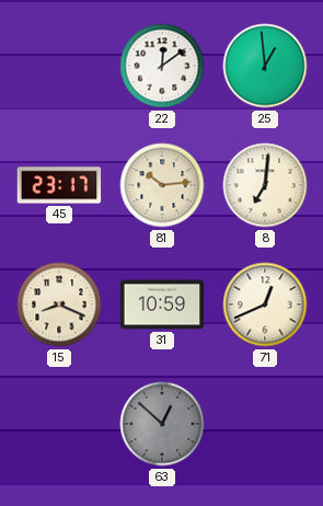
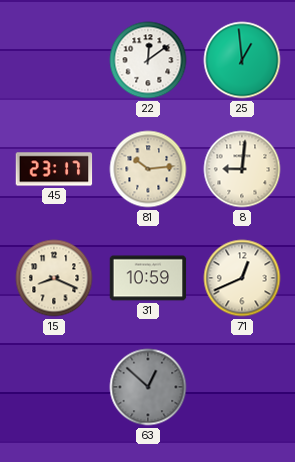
8: 7:01 -> 9:01 (242, 169)
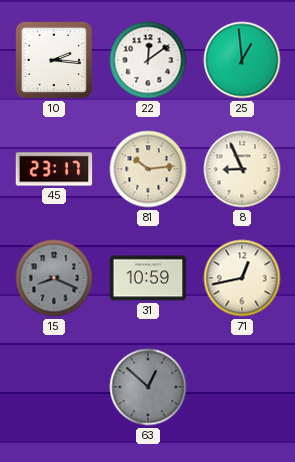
10: none -> 2:16 (54, 60)
8: 9:01 -> 8:56 (242, 169)
15 dial: cream -> grey (54, 278)
71: 12:41 -> 12:43 (242, 278)
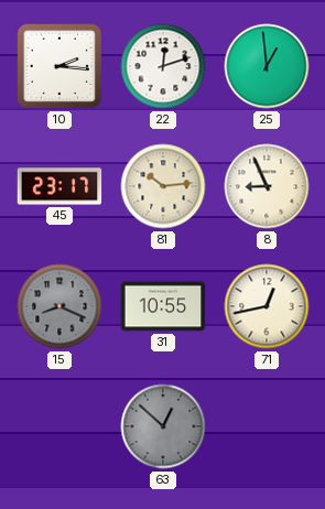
22: 12:09 -> 12:12 (163, 66)
31: 10:59 -> 10:55 (163, 306)
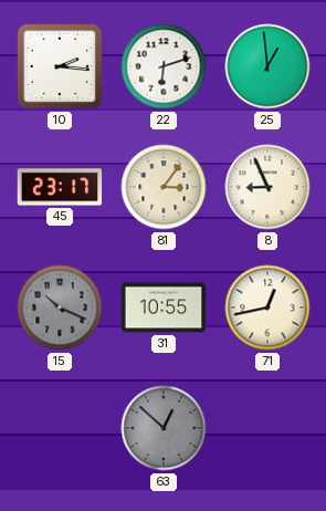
22: 12:12 -> 6:12 (164, 66)
81: 10:14 -> 3:06 (164, 187)
15: 8:19 -> 10:19 (60, 307)
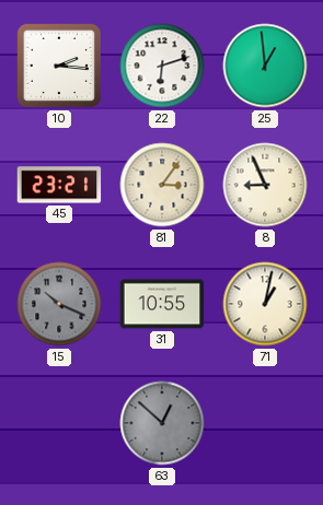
45: 23:17 -> 23:21 (59, 185)
71: 12:43 -> 1:02 (265, 304)
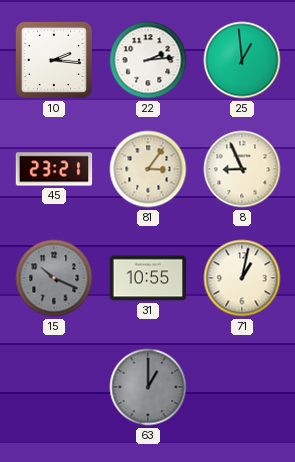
22: 6:12 -> 2:14 (148, 60)
63: 12:52 -> 1:00 (148, 387)
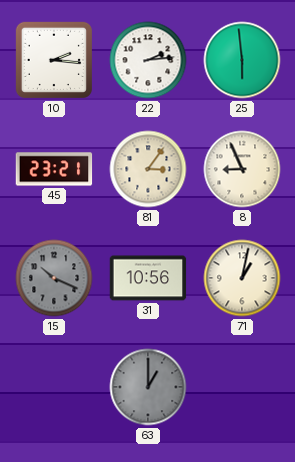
25: 12:59 -> 5:59 (242, 60)
31: 10:55 -> 10:56 (148, 278)
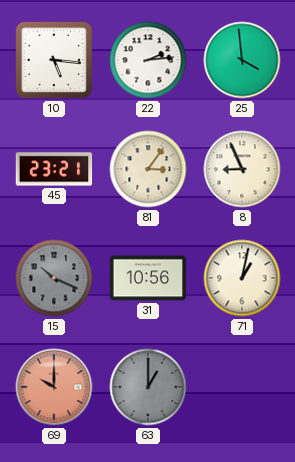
10: 2:16 -> 5:16 (54, 60)
25: 5:59 -> 3:59 (242, 60)
69: none -> 10:00 (54, 387)
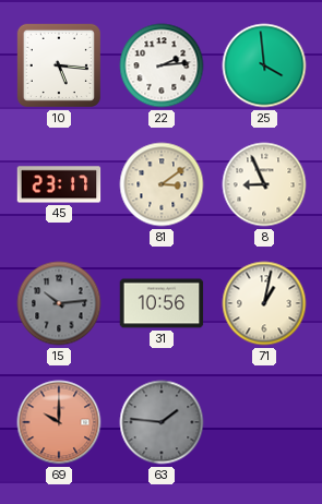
45: 23:21 -> 23:17 (59, 184)
81: 3:06 -> 3:09 (162, 184)
15: 10:19 -> 10:14 (59, 303)
63: 1:00 -> 1:46 (162, 422)
